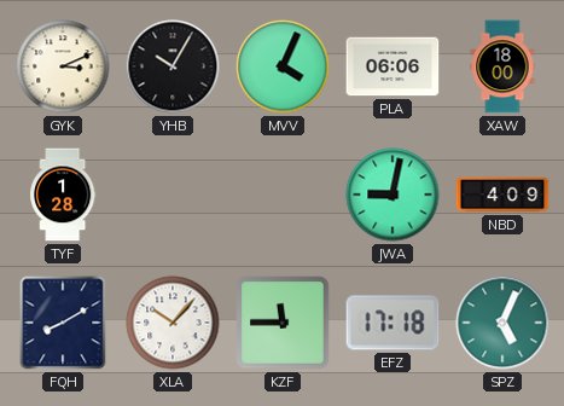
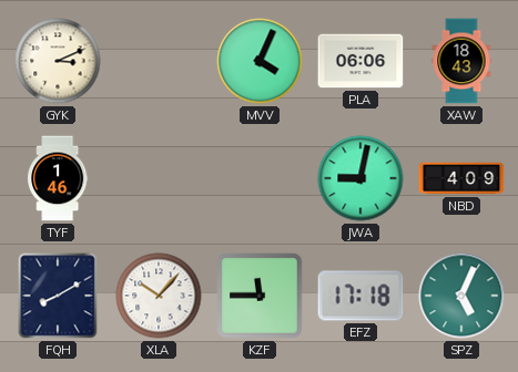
YHB: 10:05 -> none (173, 66)
XAW: 18:00 -> 18:43 (461, 61)
TYF: 1:28 -> 1:46 (58, 178)
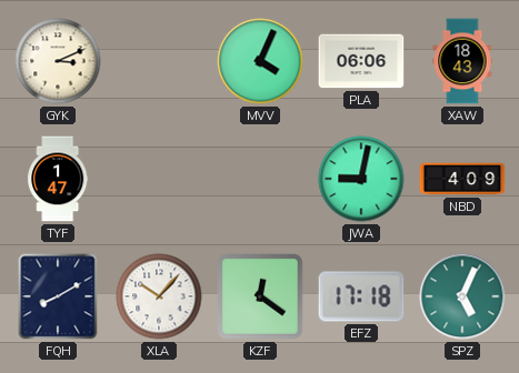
TYF: 1:46 -> 1:47 (58, 179)
KZF: 11:45 -> 12:21 (260, 296)
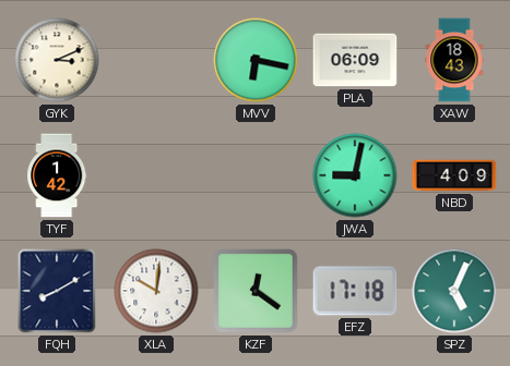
MVV: 4:04 -> 6:17 (256, 60)
PLA: 06:06 -> 06:09 (355, 60)
TYF: 1:47 -> 1:42 (57, 175)
XLA: 10:07 -> 10:01 (156, 291)
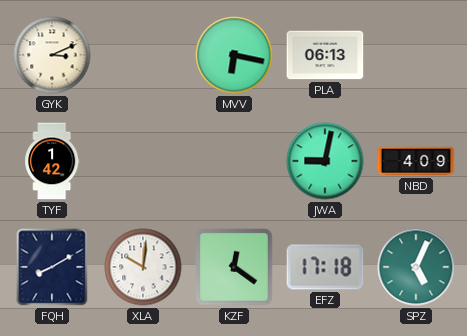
PLA: 06:09 -> 06:13 (325, 55)
XAW: 18:43 -> none (454, 60)
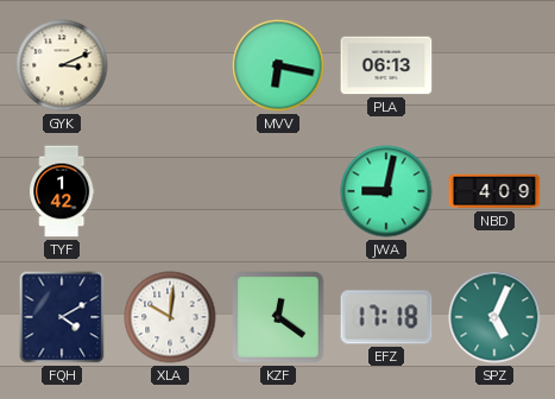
FQH: 8:10 -> 4:10 (62, 317)
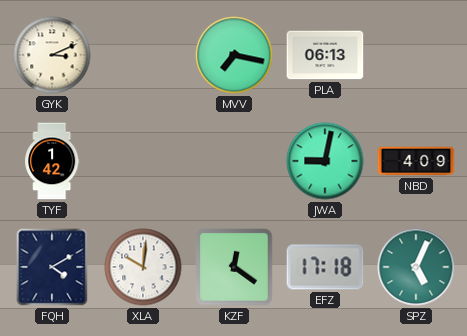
MVV: 6:17 -> 7:17 (234, 55)
